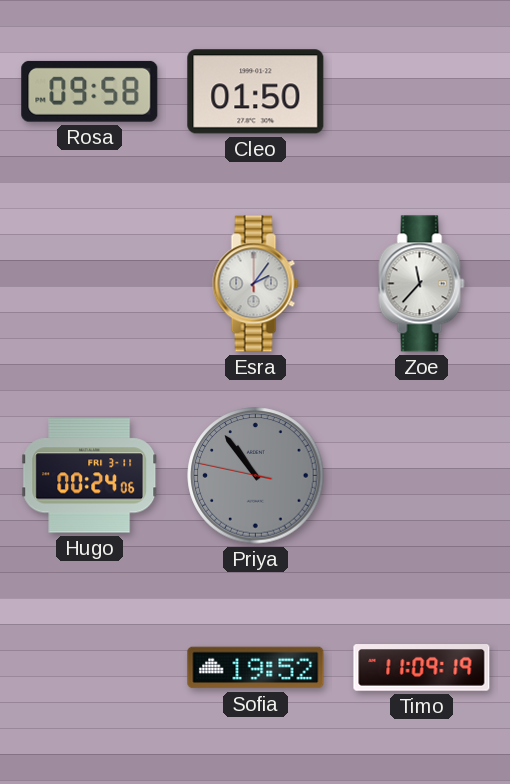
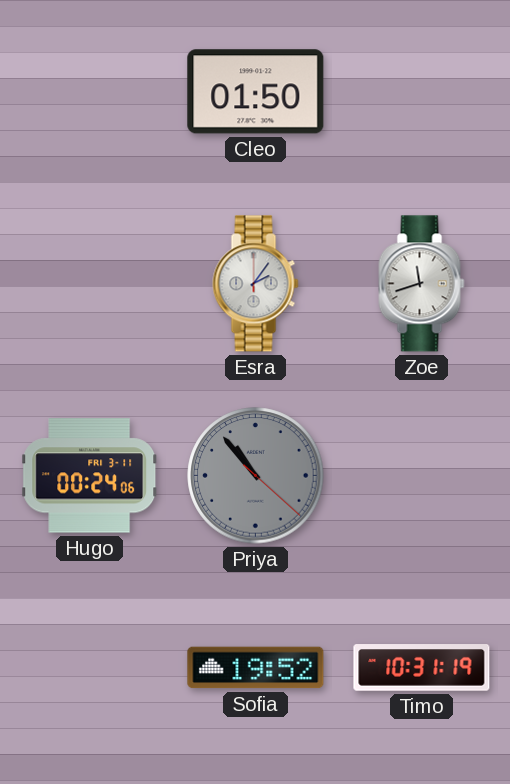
Rosa: 09:58 -> none (90, 91)
Zoe: 11:37 -> 11:42 (422, 284)
Priya: 10:53:47 -> 10:53:22 (256, 476)
Timo: 11:09 -> 10:31 (422, 668)
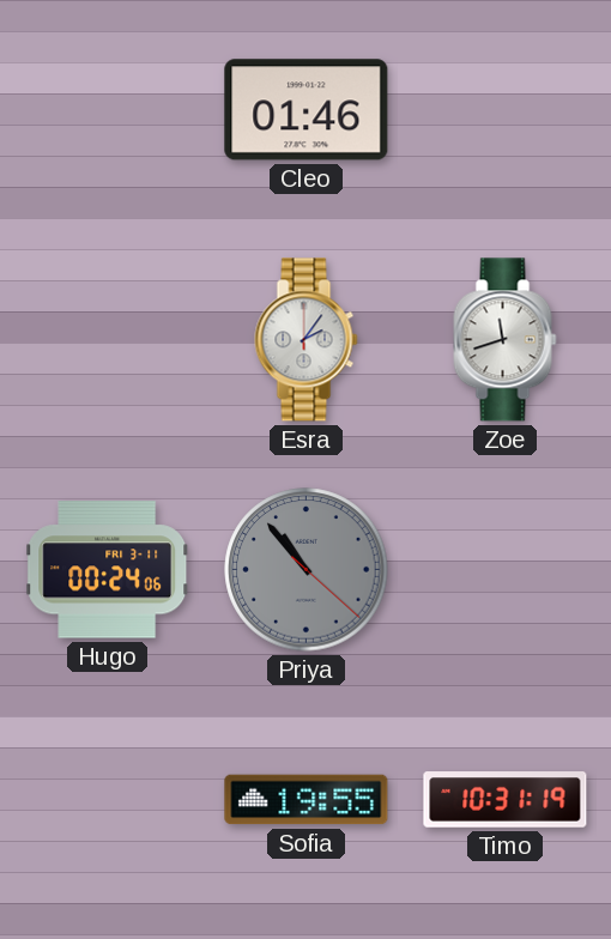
Cleo: 01:50 -> 01:46 (307, 110)
Sofia: 19:52 -> 19:55 (307, 800)
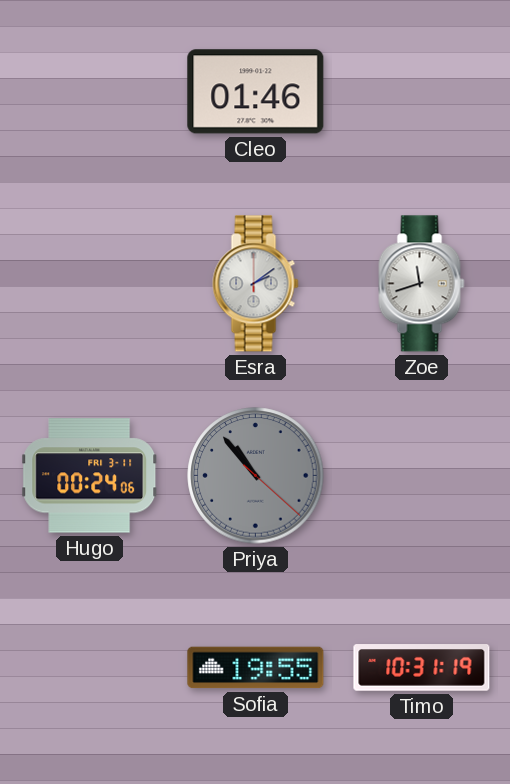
Esra: 2:06 -> 2:09 (256, 284)
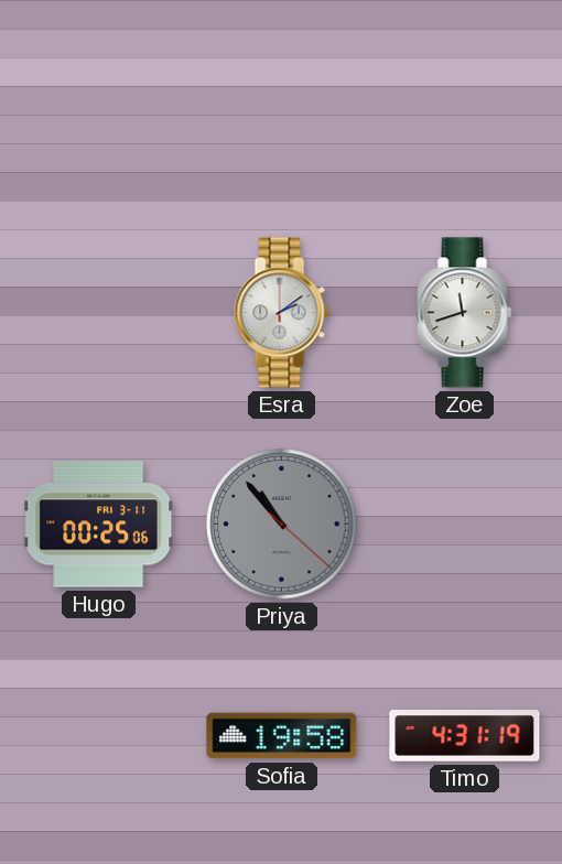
Cleo: 01:46 -> none (256, 92)
Hugo: 00:24 -> 00:25 (99, 525)
Sofia: 19:55 -> 19:58 (282, 736)
Timo: 10:31 -> 4:31 (465, 736)
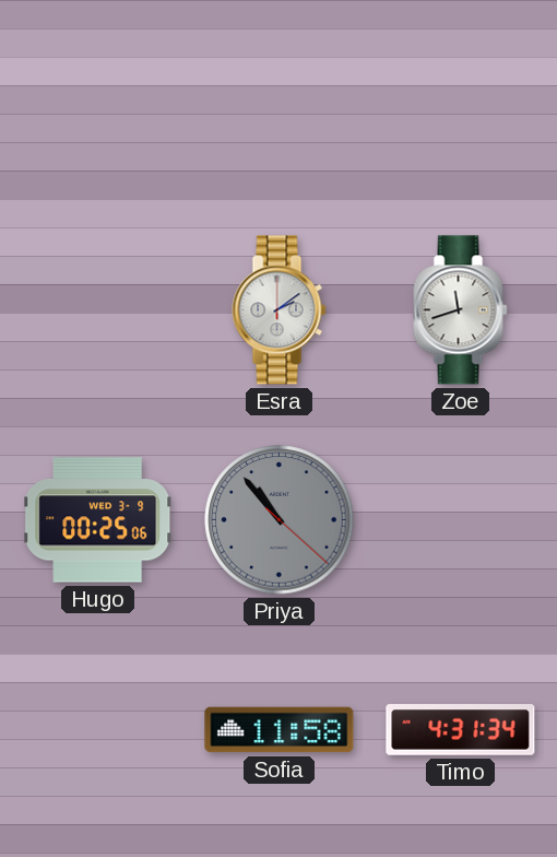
Hugo date: FRI 3-11 -> WED 3-9 (98, 520)
Sofia: 19:58 -> 11:58 (280, 730)
Timo: 4:31:19 -> 4:31:34 (461, 730)
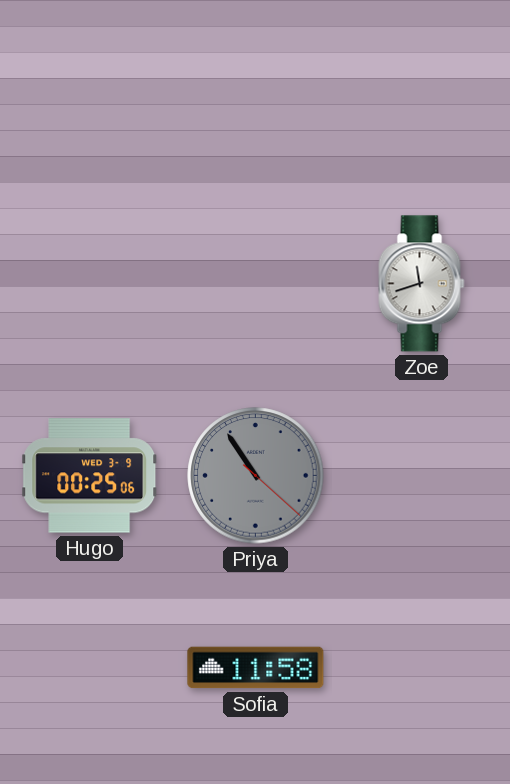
Esra: 2:09 -> none (280, 310)
Priya: 10:53 -> 10:54 (256, 476)
Timo: 4:31 -> none (461, 730)
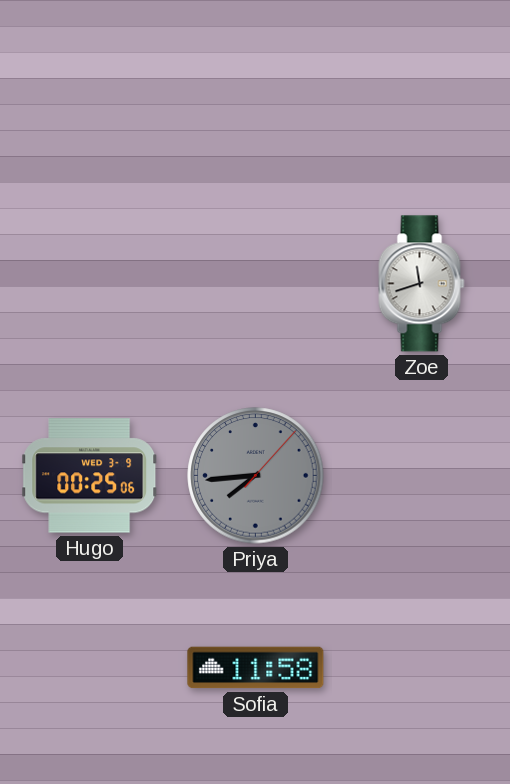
Priya: 10:54 -> 7:44 (256, 476)
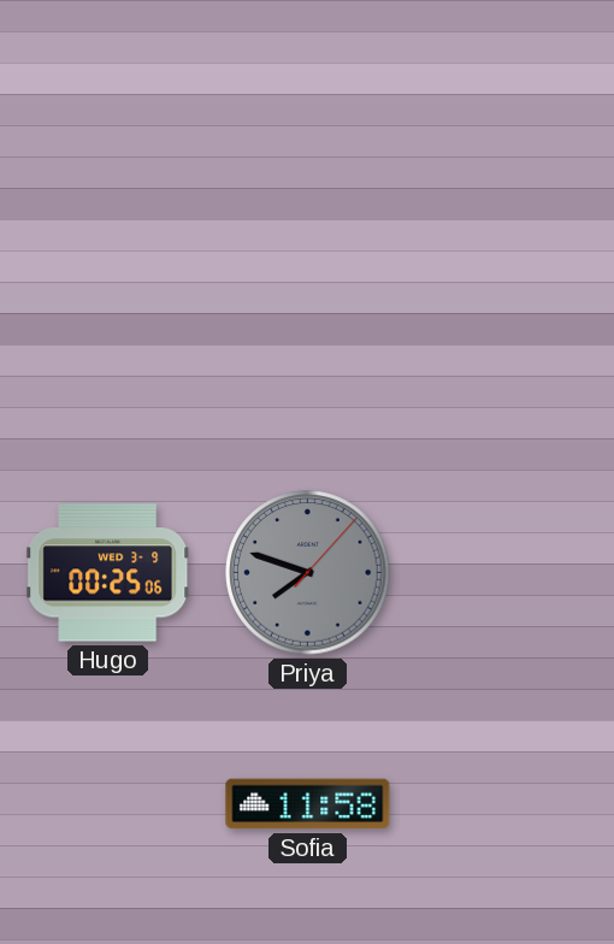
Zoe: 11:42 -> none (422, 284)
Priya: 7:44 -> 7:48 (308, 573)
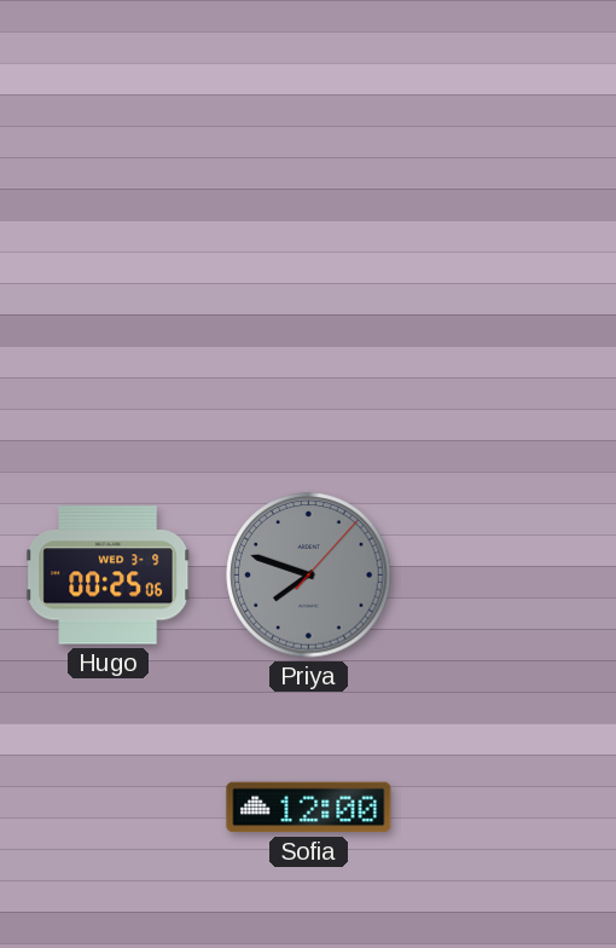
Sofia: 11:58 -> 12:00 (309, 808)
